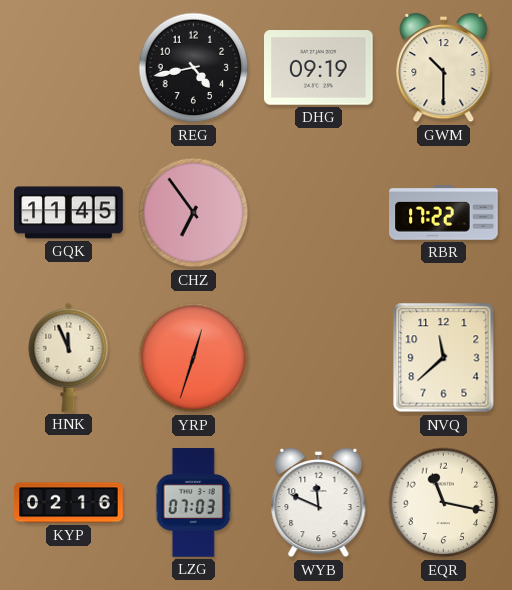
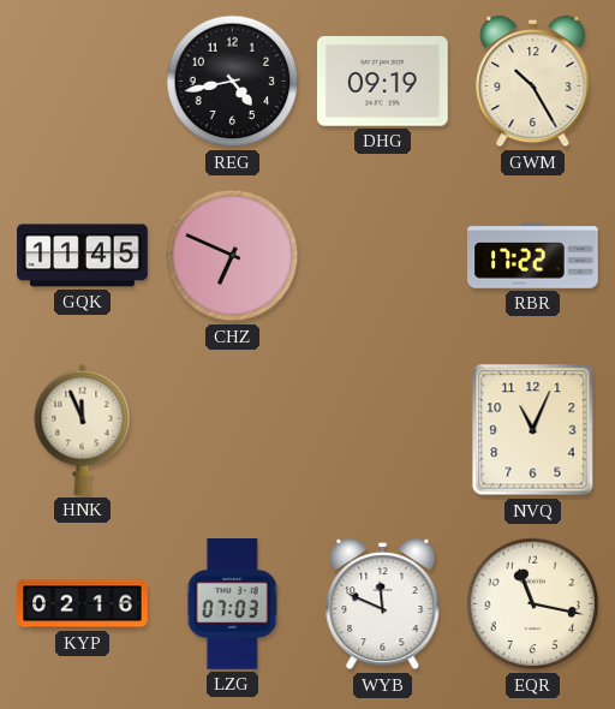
GWM: 10:30 -> 10:25 (533, 82)
CHZ: 6:54 -> 6:49 (233, 256)
YRP: 12:33 -> none (194, 358)
NVQ: 11:38 -> 11:04 (533, 430)
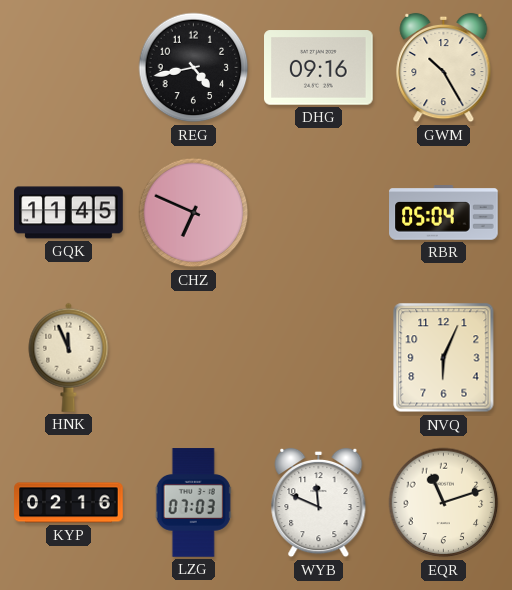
DHG: 09:19 -> 09:16 (319, 68)
RBR: 17:22 -> 05:04 (444, 213)
NVQ: 11:04 -> 6:04 (444, 358)
EQR: 11:17 -> 11:12 (444, 503)
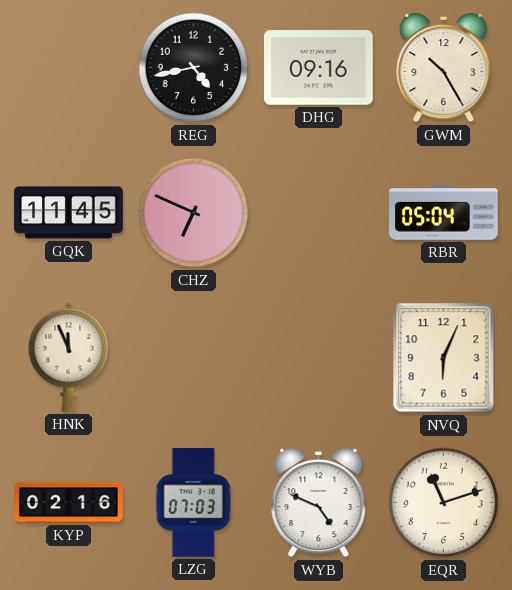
WYB: 11:49 -> 4:49 (319, 503)
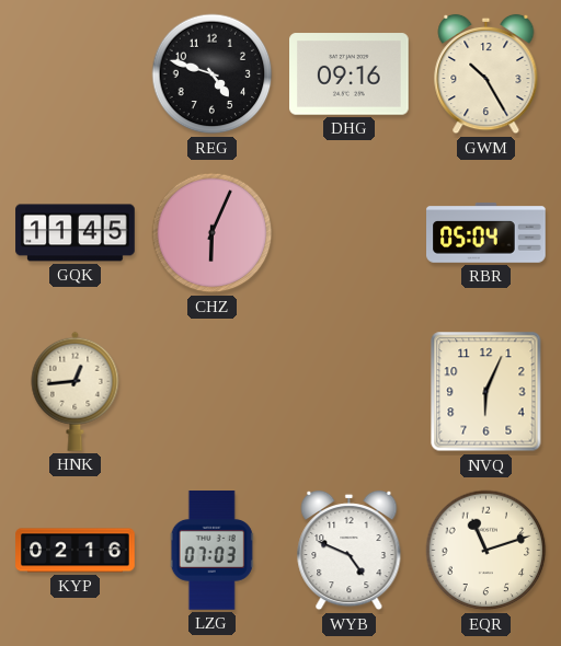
REG: 4:43 -> 4:48 (213, 74)
CHZ: 6:49 -> 6:04 (213, 233)
HNK: 11:56 -> 12:44 (76, 391)
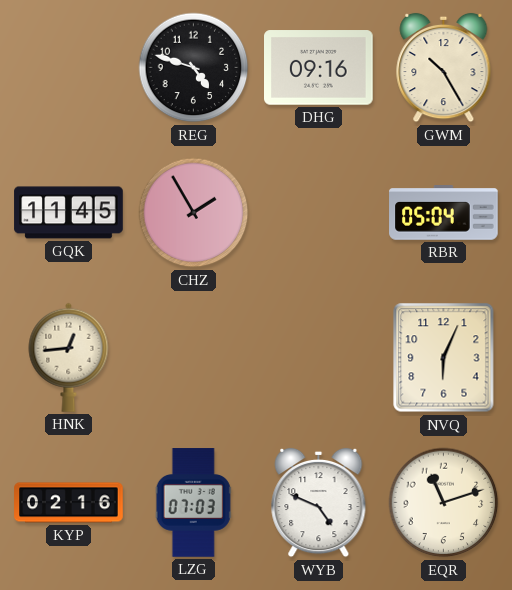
CHZ: 6:04 -> 1:55 (194, 213)
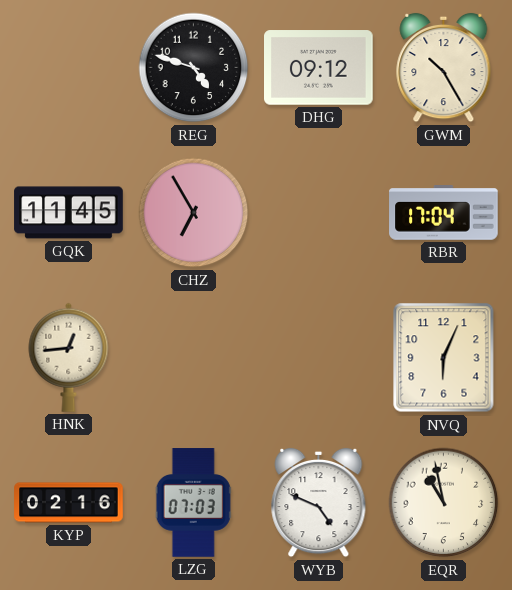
DHG: 09:16 -> 09:12 (319, 68)
CHZ: 1:55 -> 6:55 (194, 213)
RBR: 05:04 -> 17:04 (444, 213)
EQR: 11:12 -> 10:58 (444, 503)
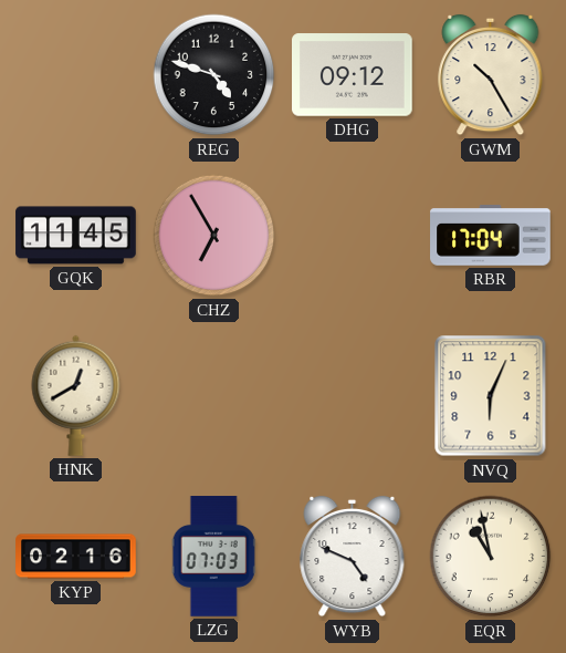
HNK: 12:44 -> 12:40 (76, 395)
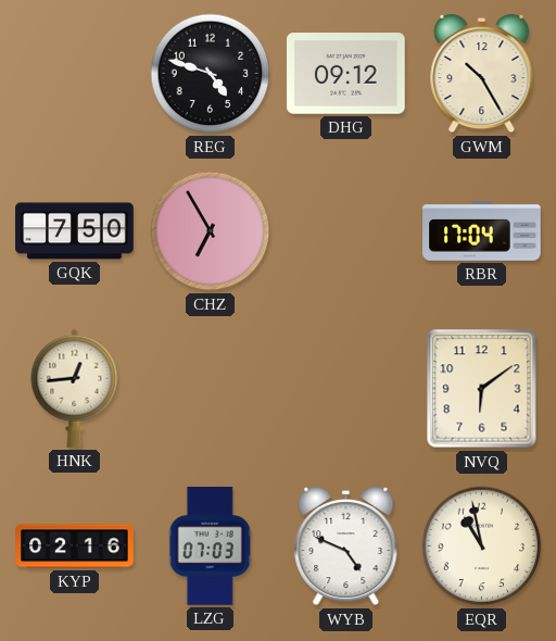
GQK: 11:45 -> 7:50 (75, 231)
HNK: 12:40 -> 12:44 (75, 388)
NVQ: 6:04 -> 6:09 (482, 389)
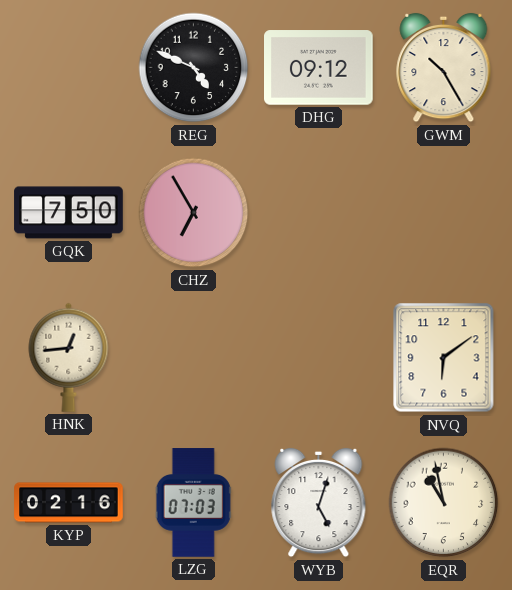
REG: 4:48 -> 4:49 (194, 68)
RBR: 17:04 -> none (482, 231)
WYB: 4:49 -> 5:03 (319, 503)
